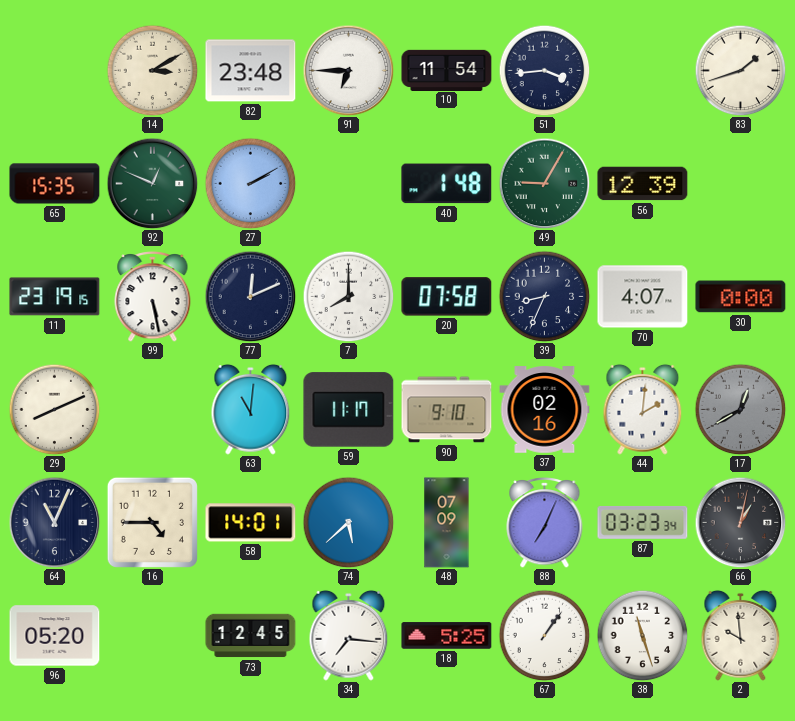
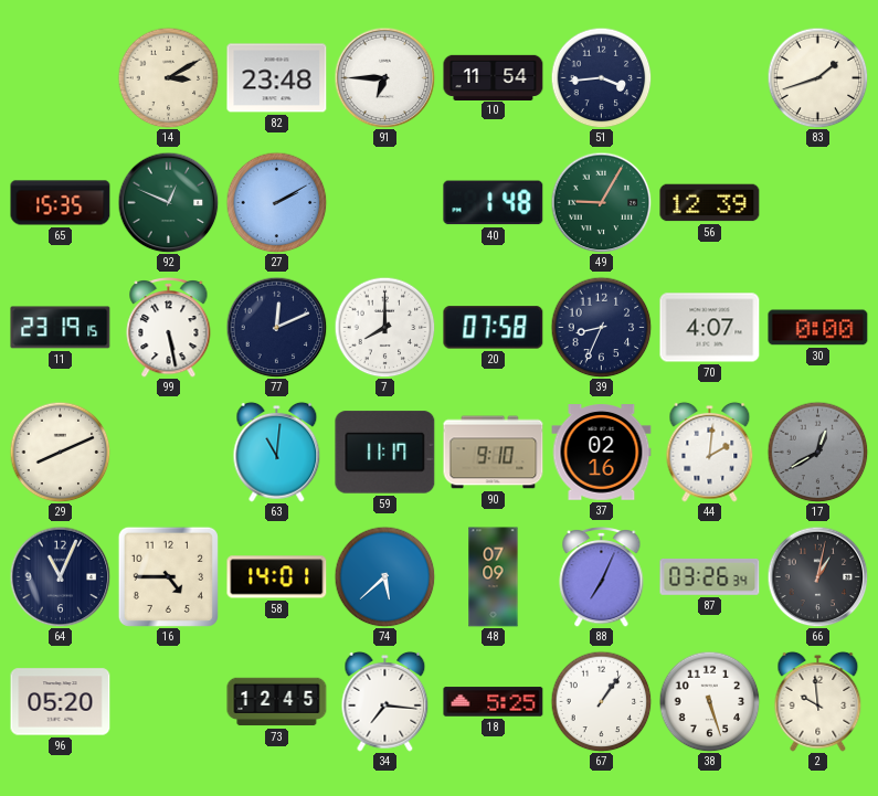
87: 03:23 -> 03:26 (710, 576)
38: 11:27 -> 5:27 (709, 701)
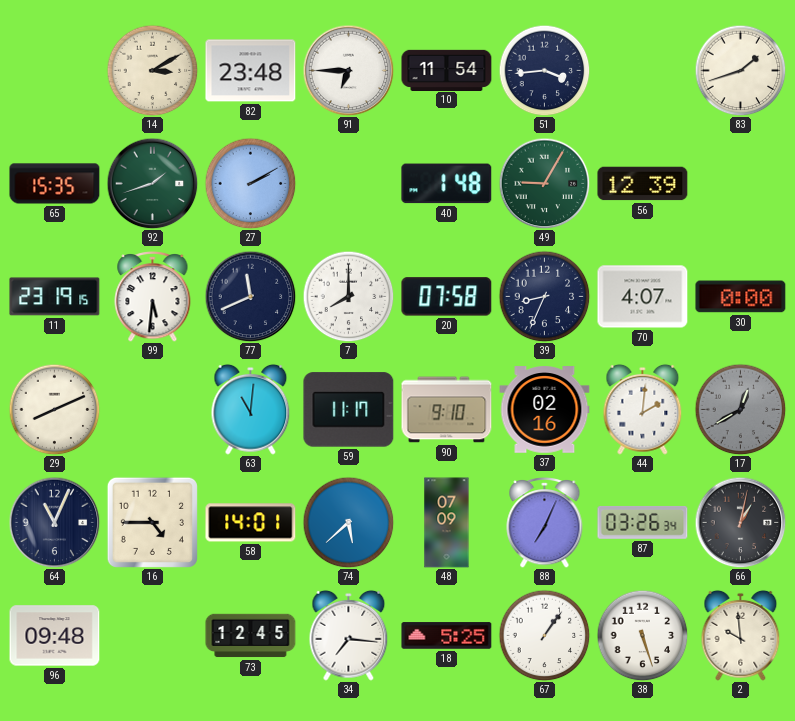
92: 12:49 -> 1:42 (152, 183)
99: 5:28 -> 5:31 (153, 297)
77: 12:11 -> 11:41 (250, 296)
96: 05:20 -> 09:48 (55, 636)
